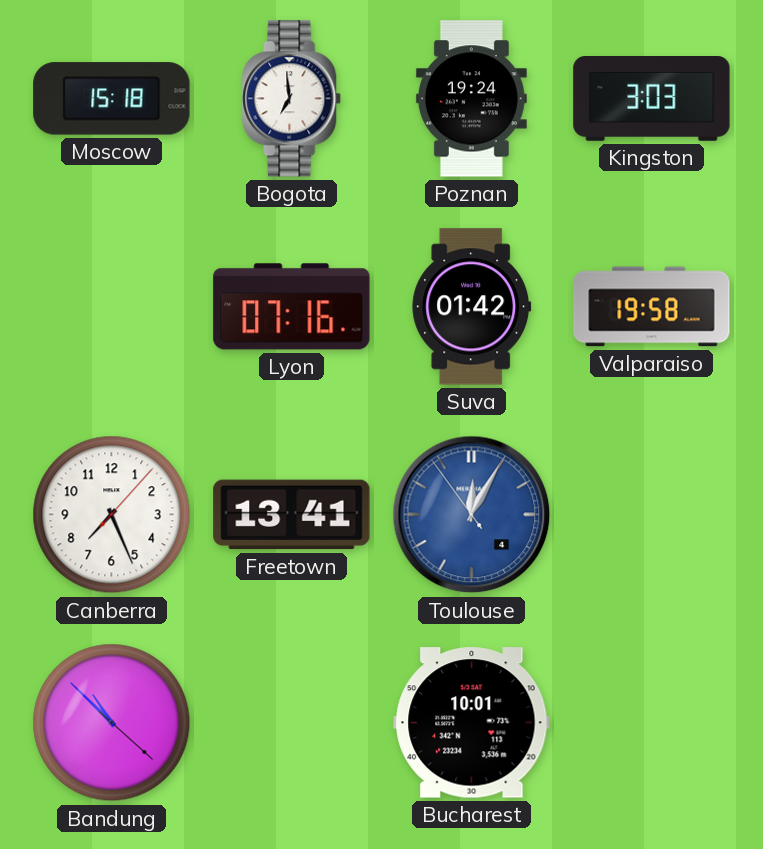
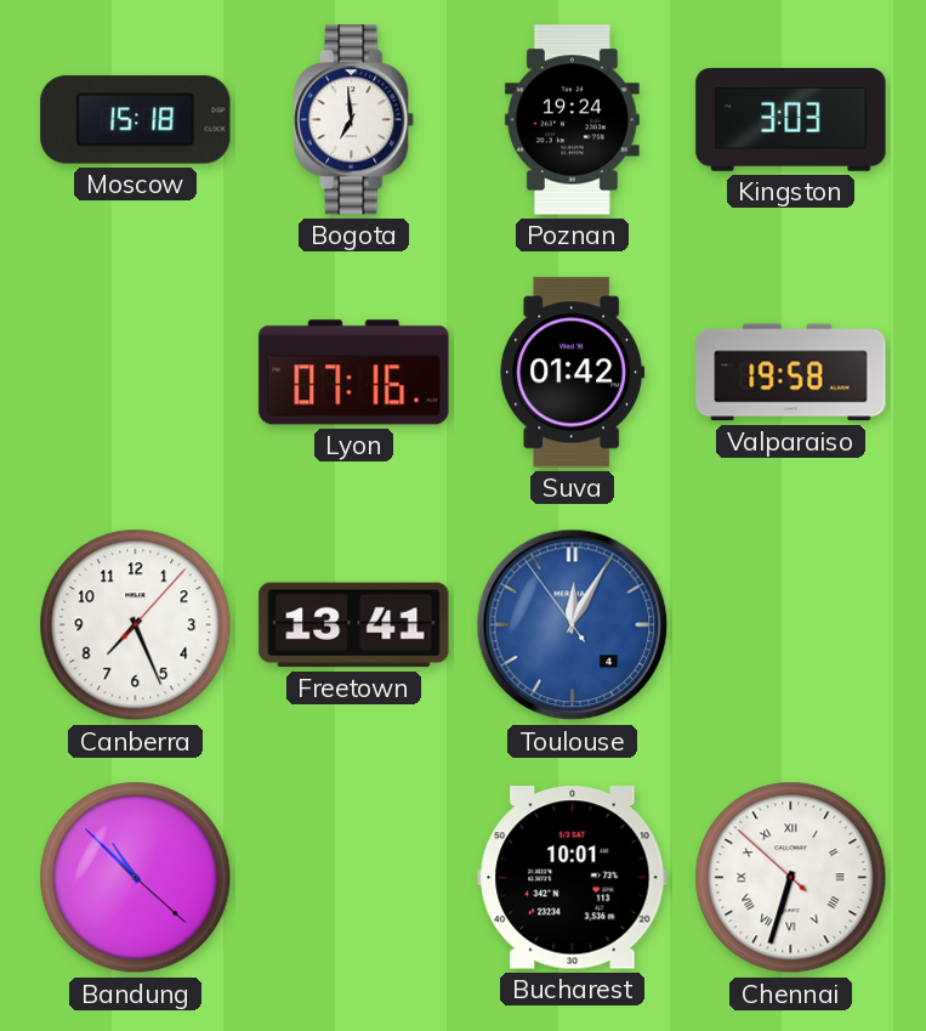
Chennai: none -> 6:32 (791, 878)
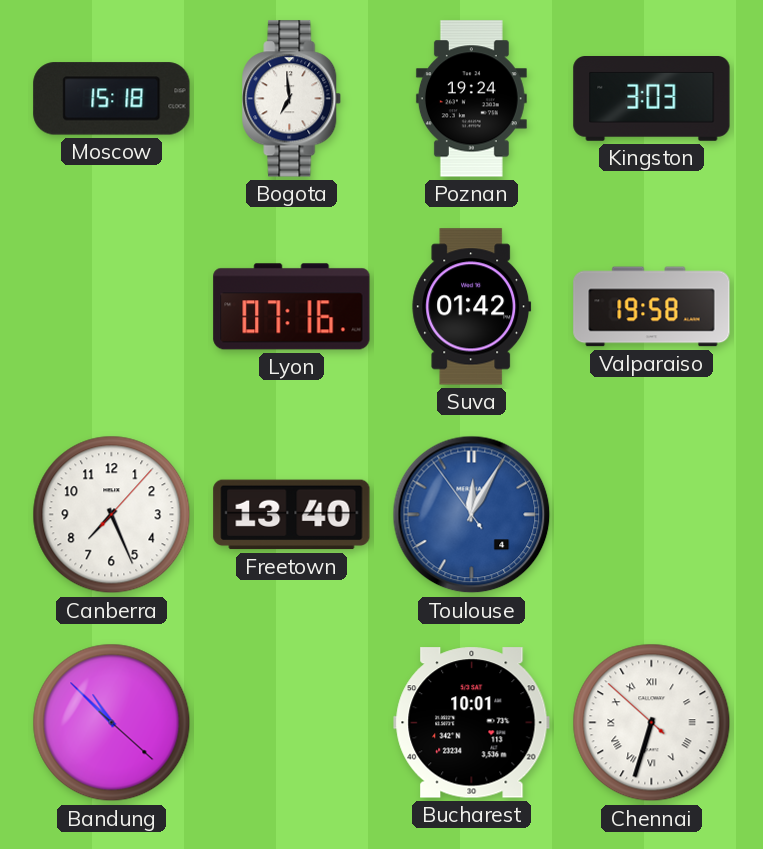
Freetown: 13:41 -> 13:40 (292, 515)
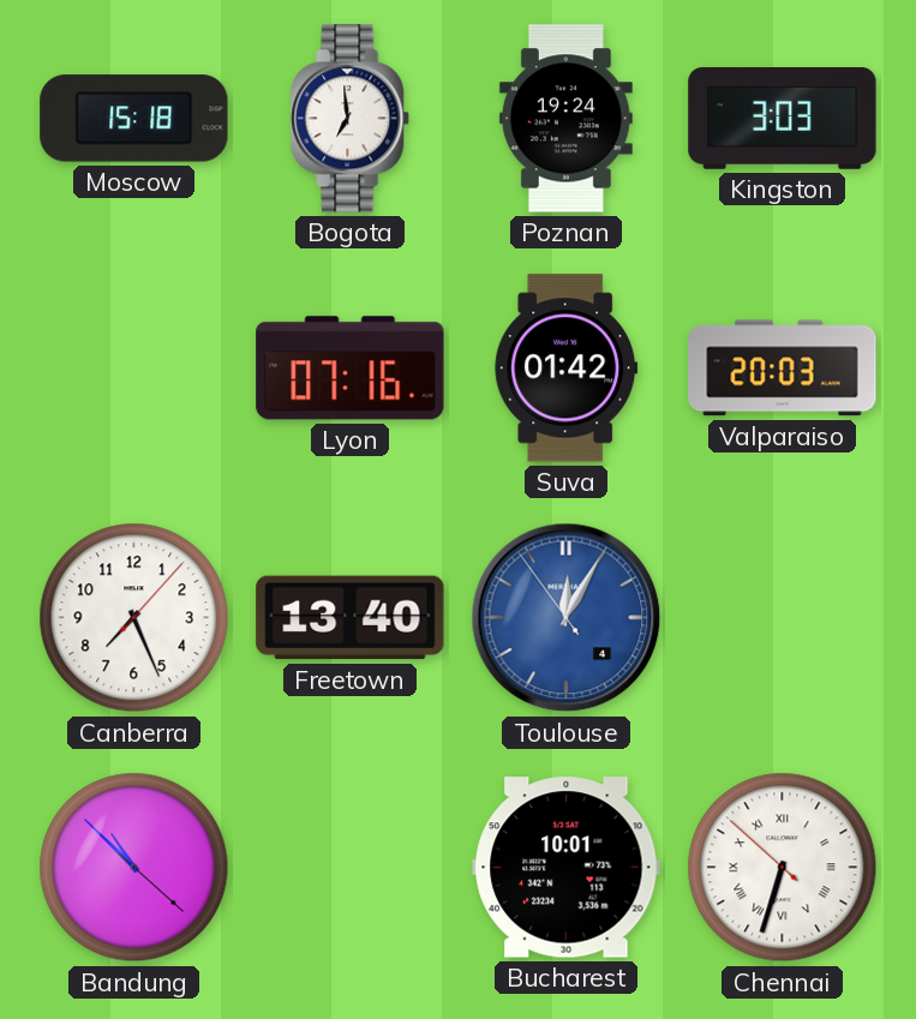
Valparaiso: 19:58 -> 20:03 (783, 368)
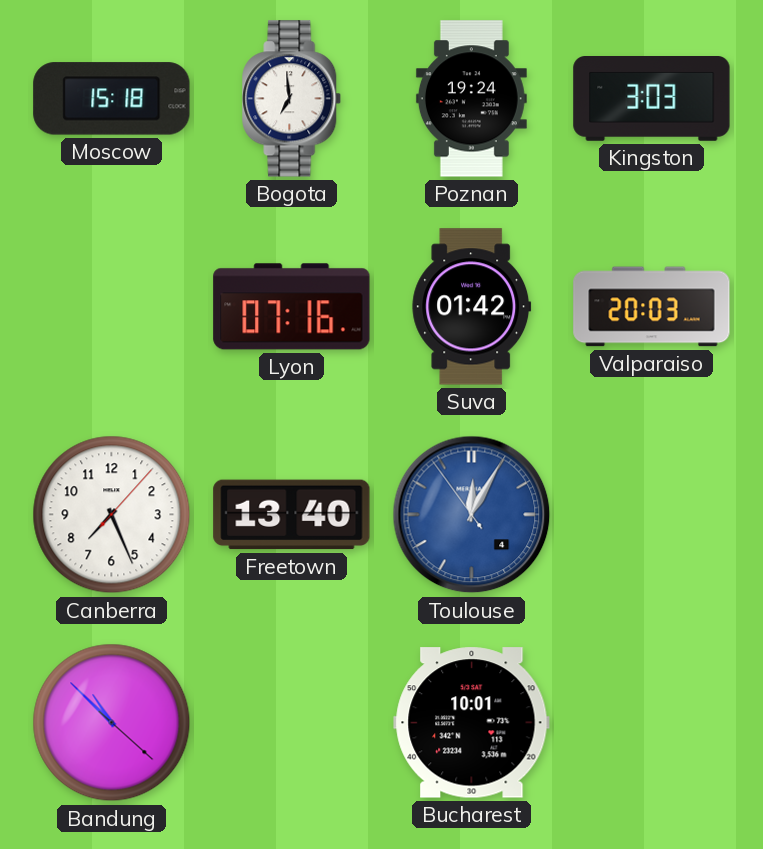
Chennai: 6:32 -> none (783, 868)
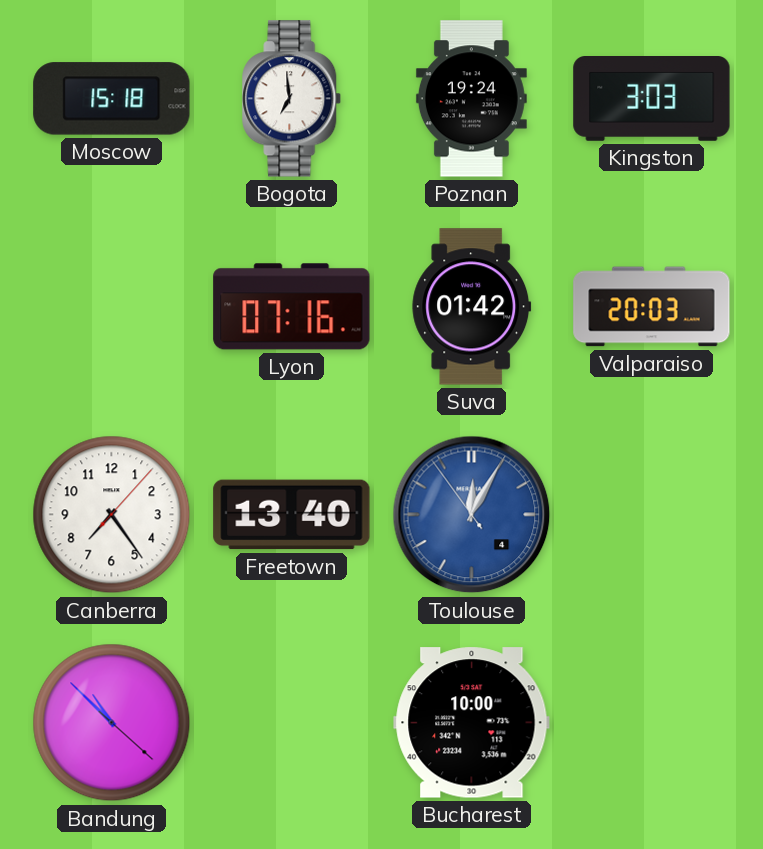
Canberra: 7:26 -> 7:24 (112, 515)
Bucharest: 10:01 -> 10:00 (472, 723)
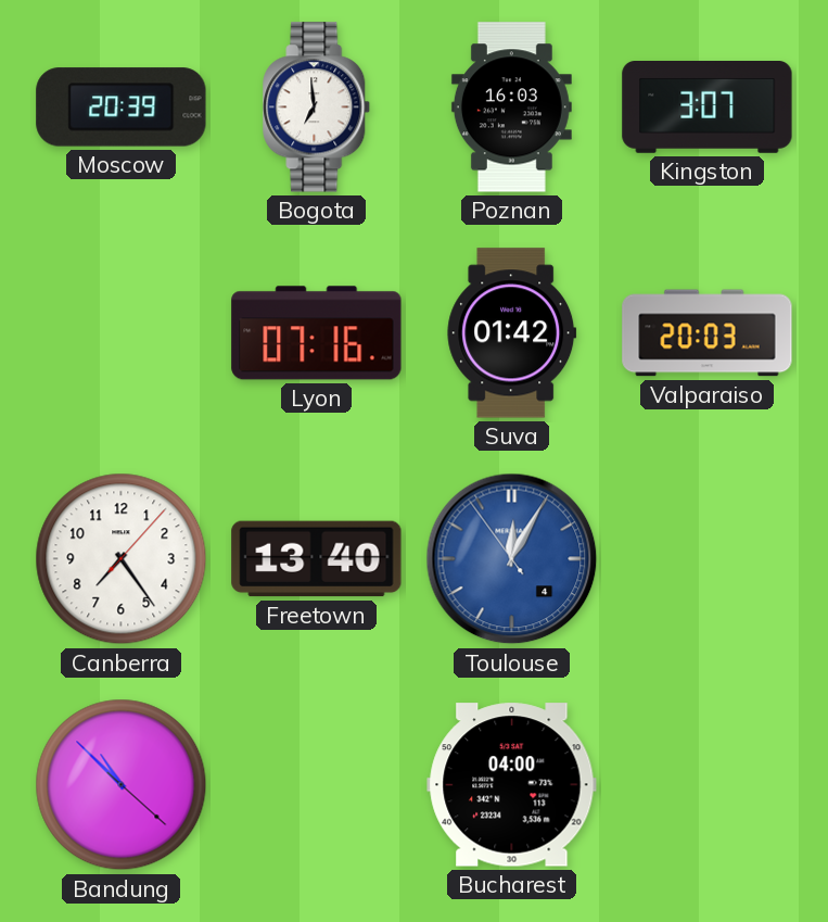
Moscow: 15:18 -> 20:39 (122, 108)
Poznan: 19:24 -> 16:03 (511, 108)
Kingston: 3:03 -> 3:07 (708, 108)
Bucharest: 10:00 -> 04:00 (512, 785)
